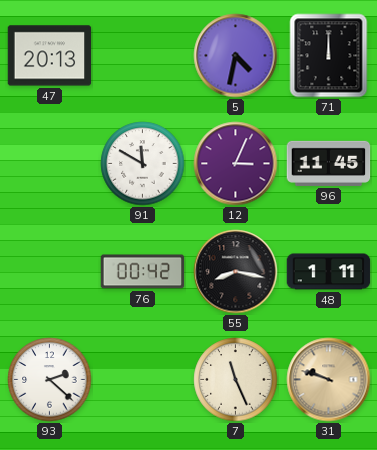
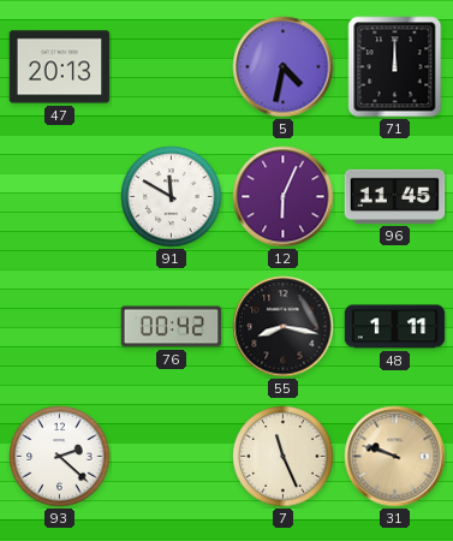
12: 3:04 -> 6:04 (284, 197)
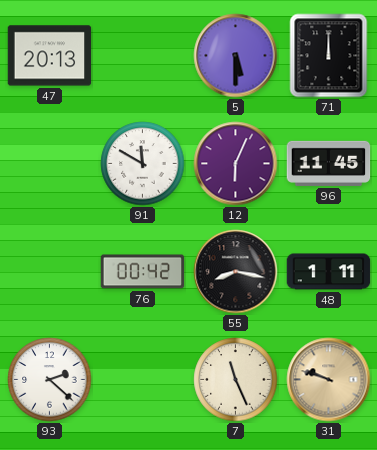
5: 4:32 -> 5:30 (236, 56)
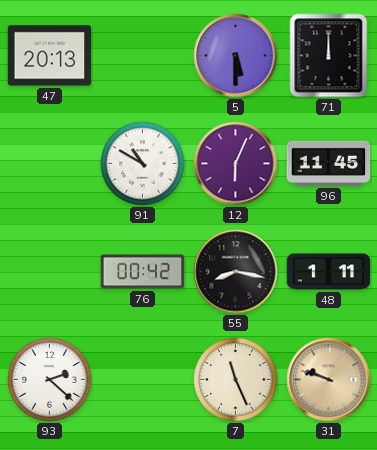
91: 11:50 -> 10:50 (143, 164)
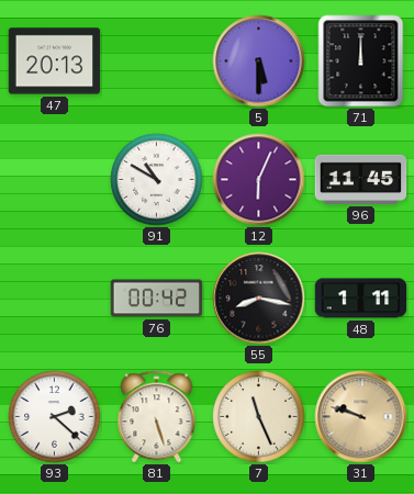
81: none -> 5:27 (157, 417)
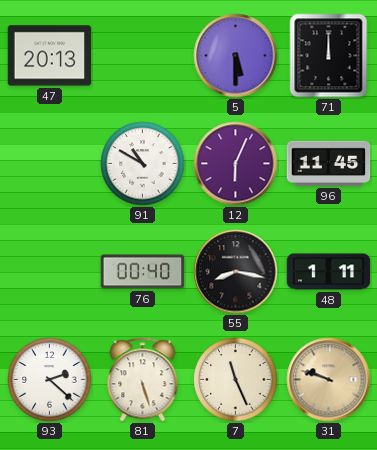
76: 00:42 -> 00:40 (143, 272)
